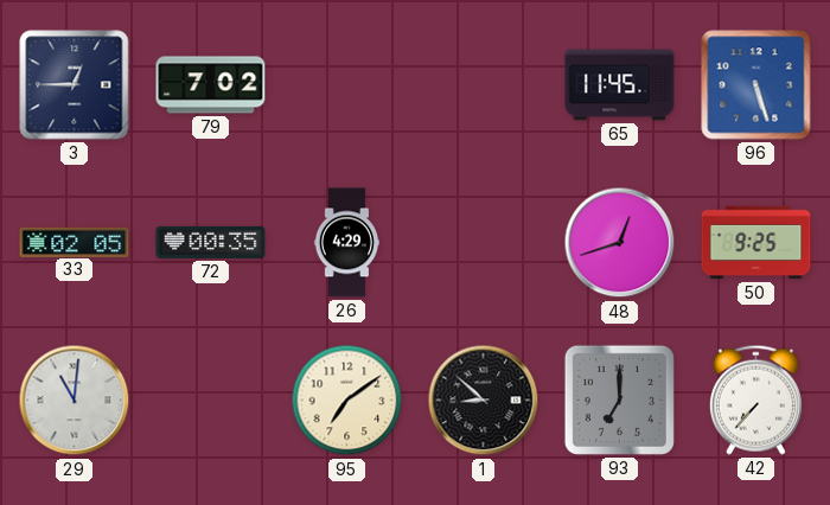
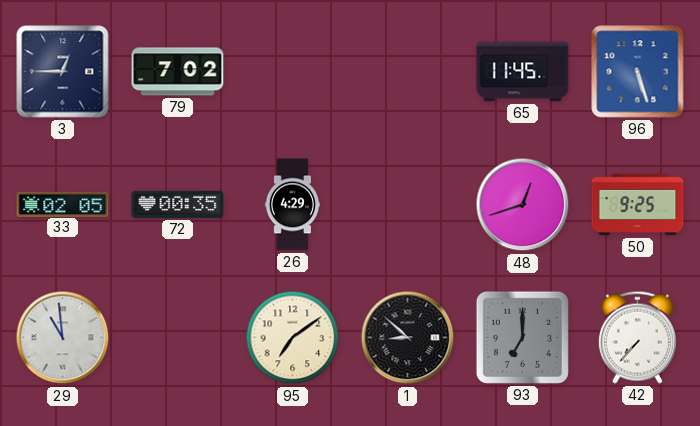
29: 11:01 -> 10:59 (63, 338)
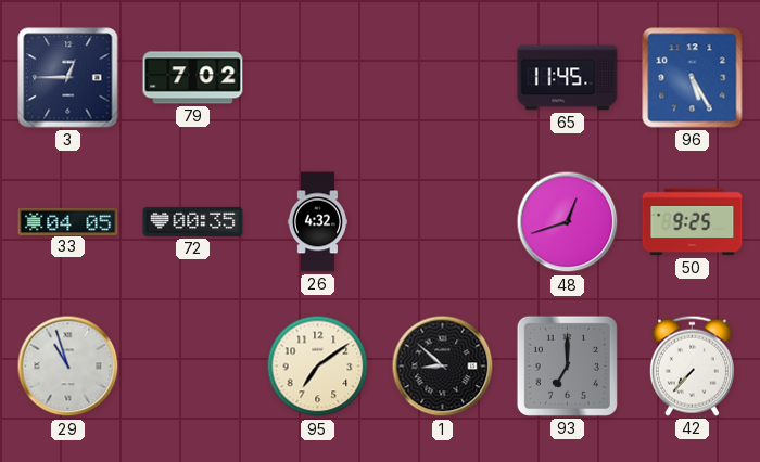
96: 5:27 -> 5:25 (693, 78)
33: 02:05 -> 04:05 (68, 221)
26: 4:29 -> 4:32 (317, 222)
29: 10:59 -> 10:57 (68, 367)
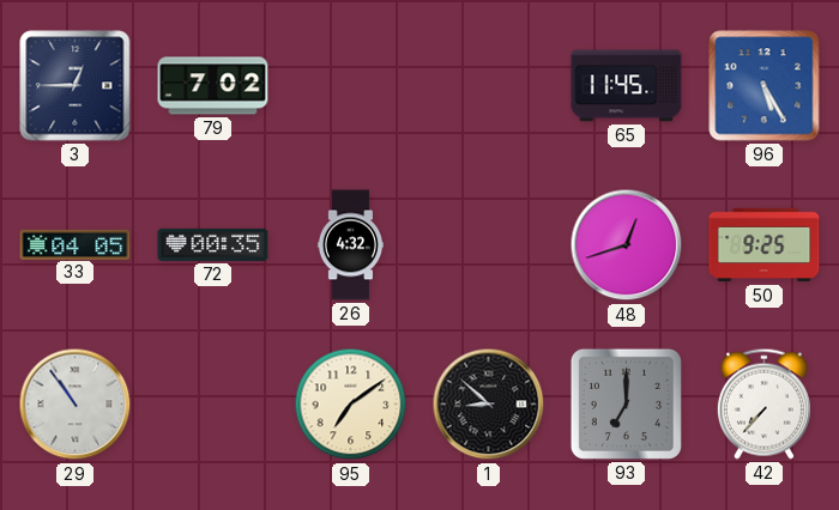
29: 10:57 -> 10:54 (76, 405)
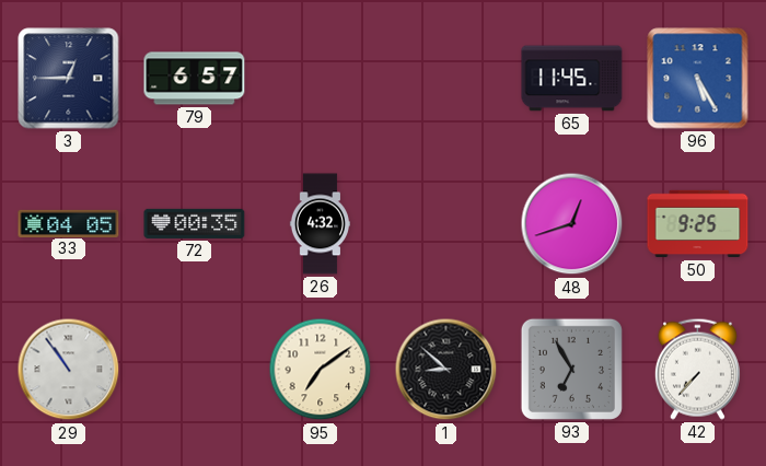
79: 7:02 -> 6:57 (195, 79)
93: 7:00 -> 6:55 (571, 369)
